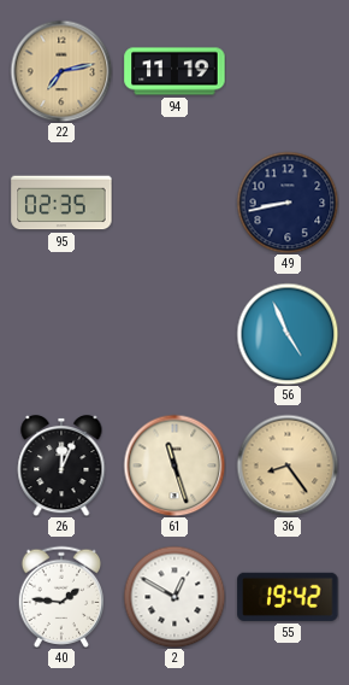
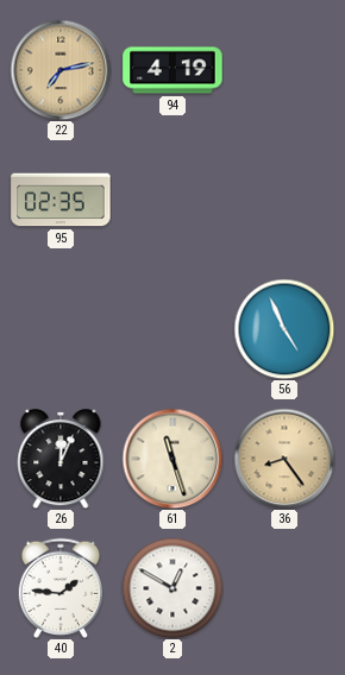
94: 11:19 -> 4:19 (172, 70)
49: 8:43 -> none (288, 203)
55: 19:42 -> none (288, 597)
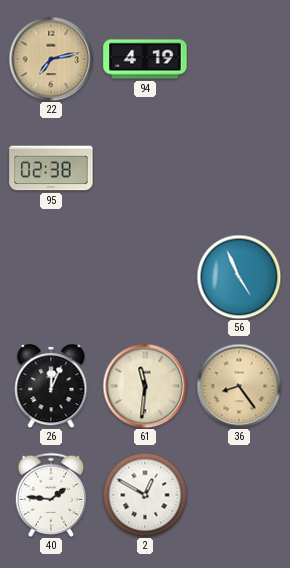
95: 02:35 -> 02:38 (51, 168)
61: 11:27 -> 11:31 (145, 386)
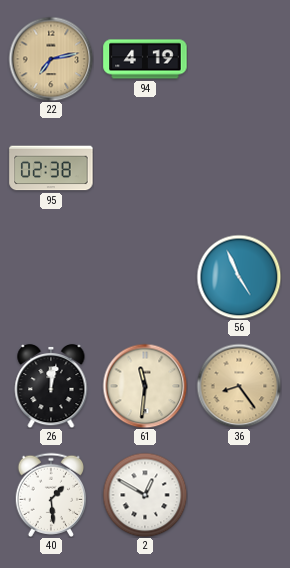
26: 12:04 -> 12:02 (51, 386)
40: 1:46 -> 1:29 (51, 495)
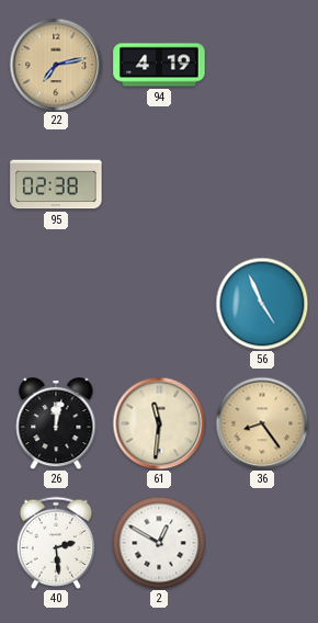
40: 1:29 -> 2:29 (56, 543)
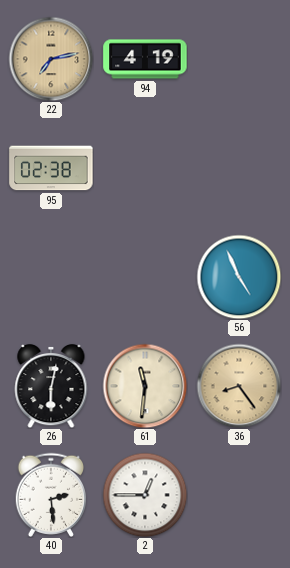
26: 12:02 -> 6:02 (51, 386)
2: 12:50 -> 12:45 (145, 495)
